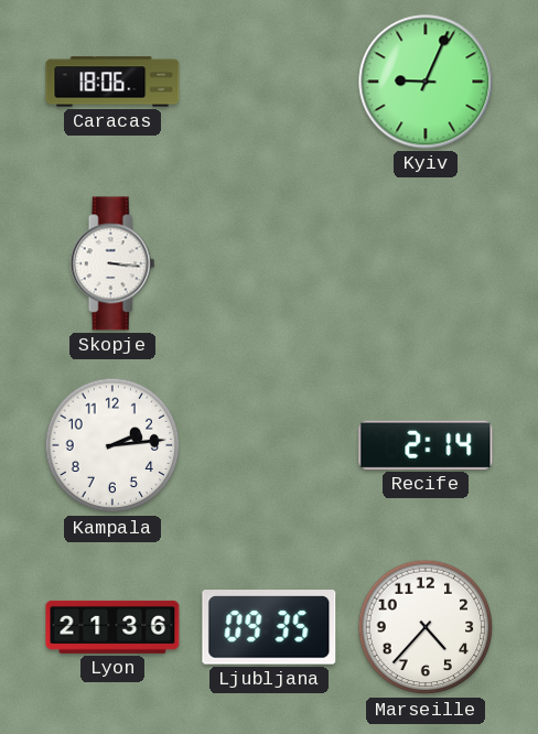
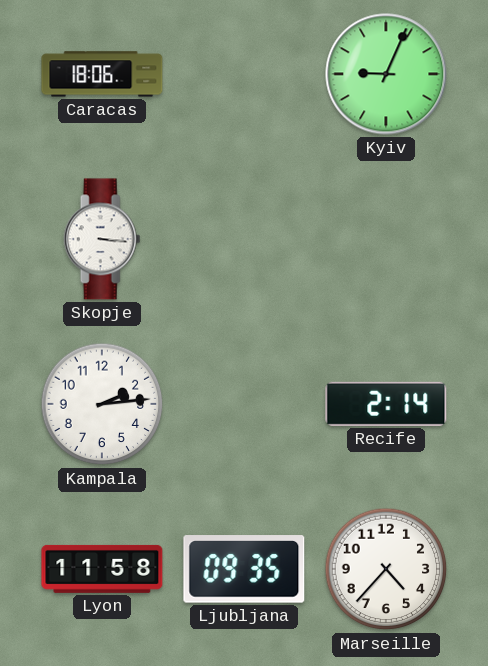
Lyon: 21:36 -> 11:58 (102, 569)
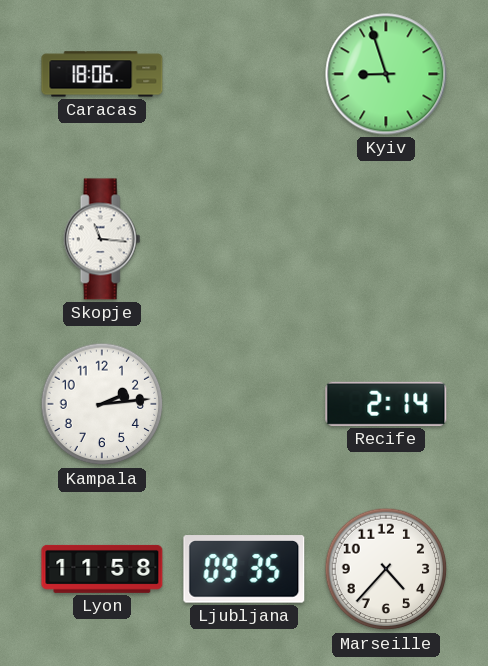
Kyiv: 9:04 -> 8:57 (386, 74)
Skopje: 3:16 -> 11:16 (102, 239)
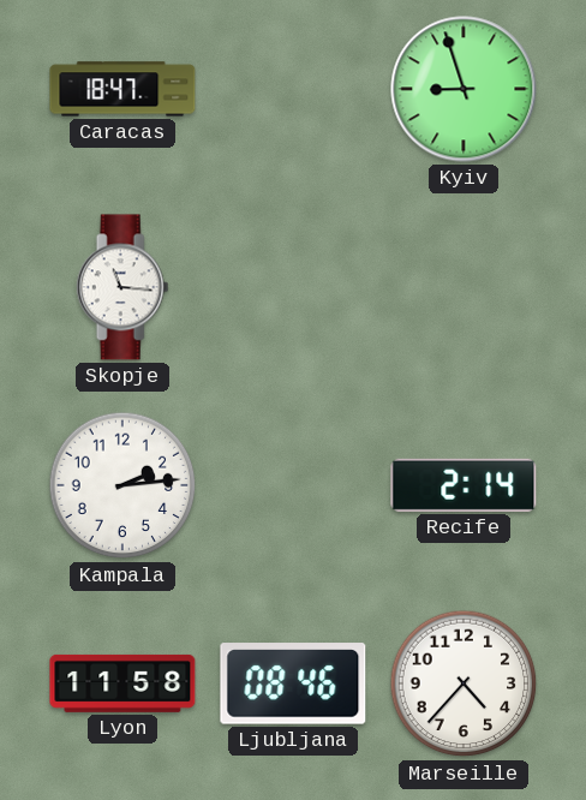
Caracas: 18:06 -> 18:47 (122, 89)
Ljubljana: 09:35 -> 08:46 (293, 683)
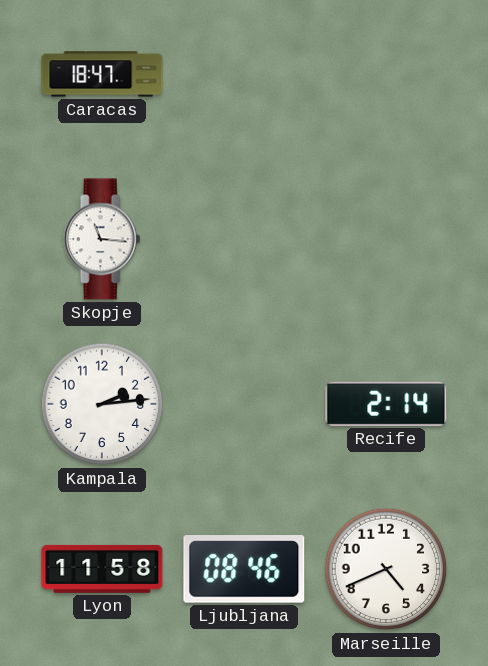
Kyiv: 8:57 -> none (464, 89)
Marseille: 4:37 -> 4:41 (386, 569)
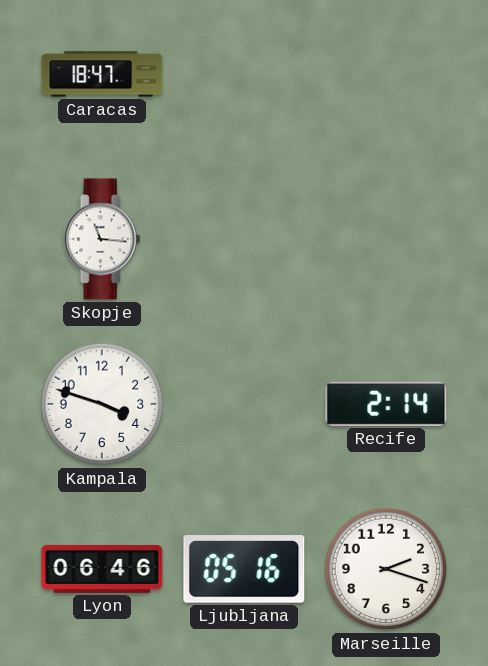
Kampala: 2:14 -> 3:48 (102, 404)
Lyon: 11:58 -> 06:46 (102, 569)
Ljubljana: 08:46 -> 05:16 (244, 569)
Marseille: 4:41 -> 2:18 (386, 569)
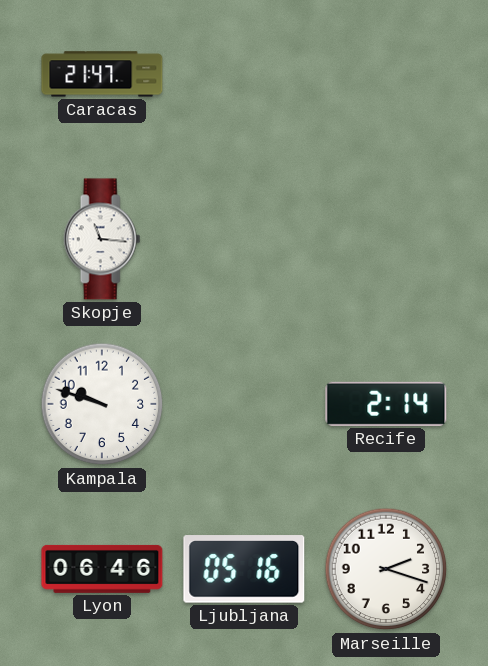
Caracas: 18:47 -> 21:47 (102, 74)
Kampala: 3:48 -> 9:48 (102, 404)
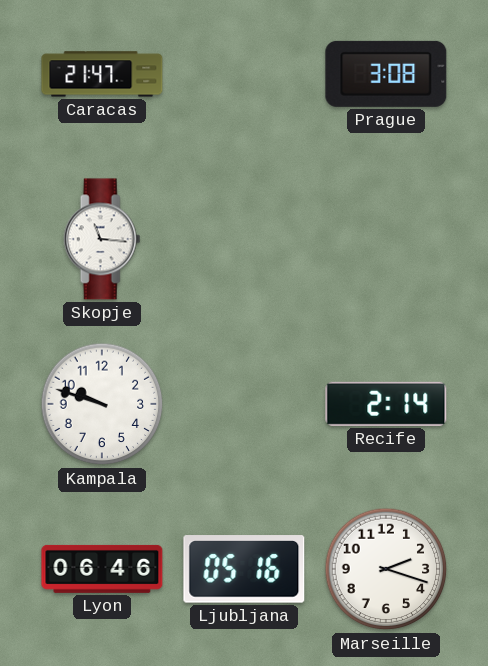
Prague: none -> 3:08 (386, 74)
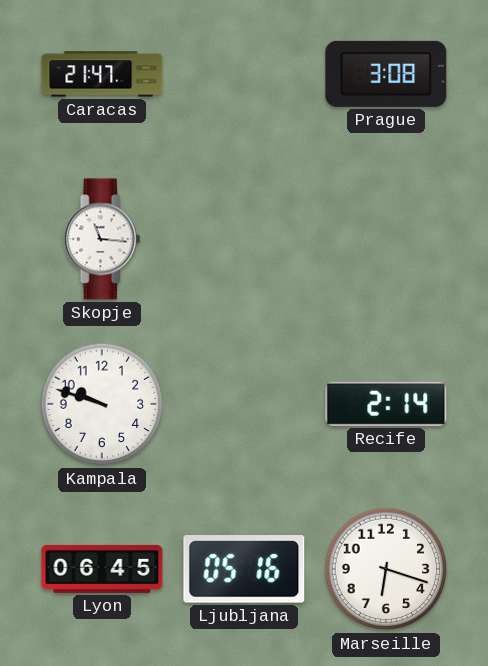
Lyon: 06:46 -> 06:45 (102, 569)
Marseille: 2:18 -> 6:18 (386, 569)
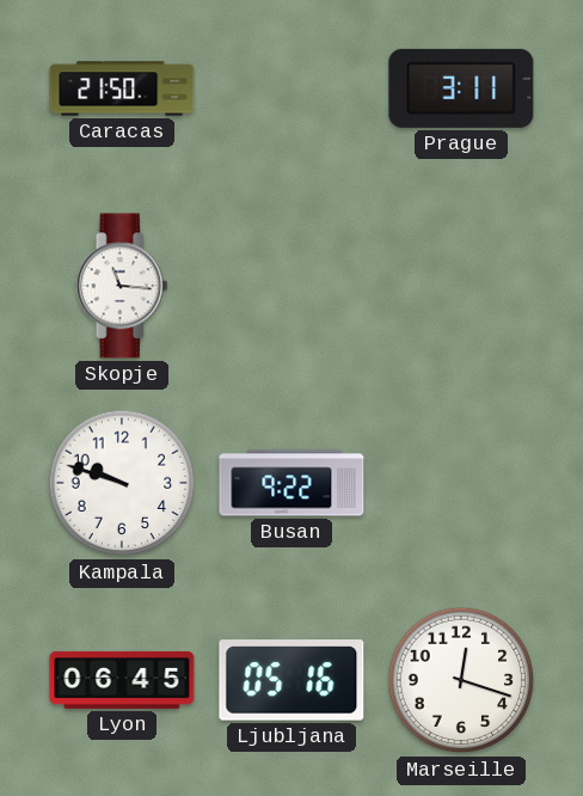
Caracas: 21:47 -> 21:50 (122, 88)
Prague: 3:08 -> 3:11 (461, 88)
Busan: none -> 9:22 (291, 483)
Recife: 2:14 -> none (386, 404)
Marseille: 6:18 -> 12:18 (461, 680)
